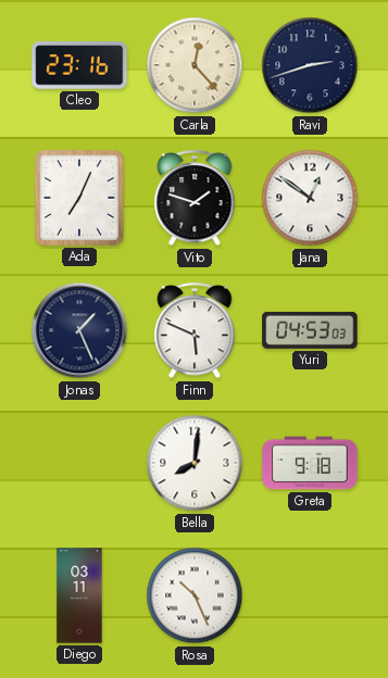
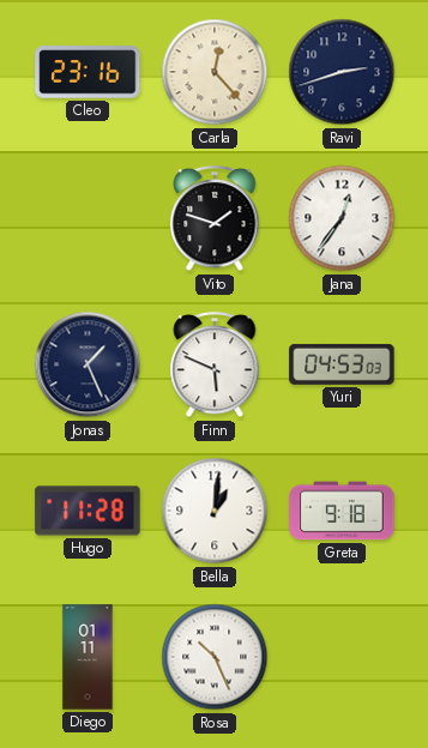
Ada: 7:04 -> none (80, 199)
Jana: 12:51 -> 12:36 (342, 218)
Hugo: none -> 11:28 (88, 511)
Bella: 8:01 -> 1:01 (215, 511)
Diego: 03:11 -> 01:11 (88, 657)
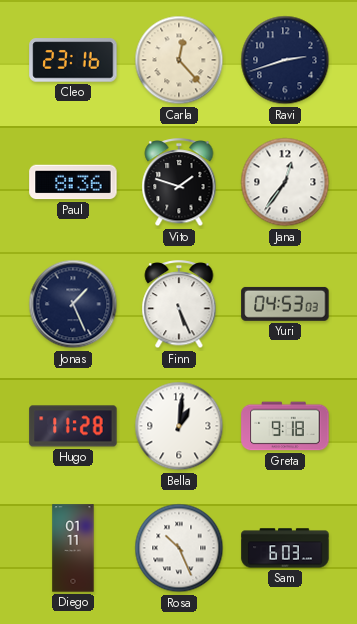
Paul: none -> 8:36 (73, 182)
Finn: 5:49 -> 5:26 (179, 305)
Sam: none -> 6:03 (285, 548)
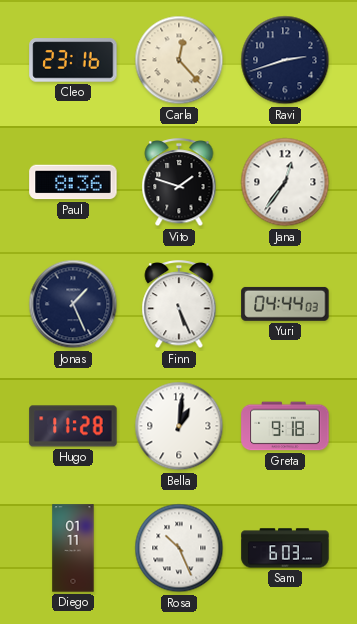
Yuri: 04:53 -> 04:44 (285, 304)
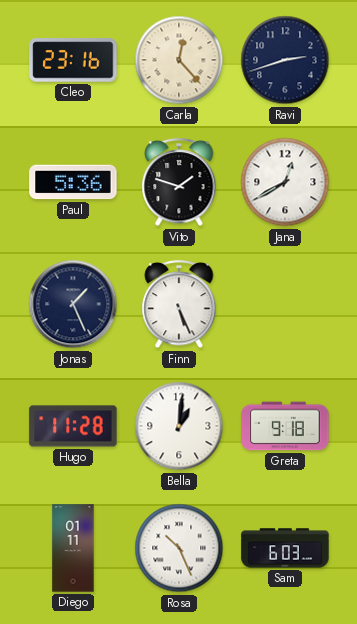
Paul: 8:36 -> 5:36 (73, 182)
Jana: 12:36 -> 12:40 (285, 182)
Yuri: 04:44 -> none (285, 304)
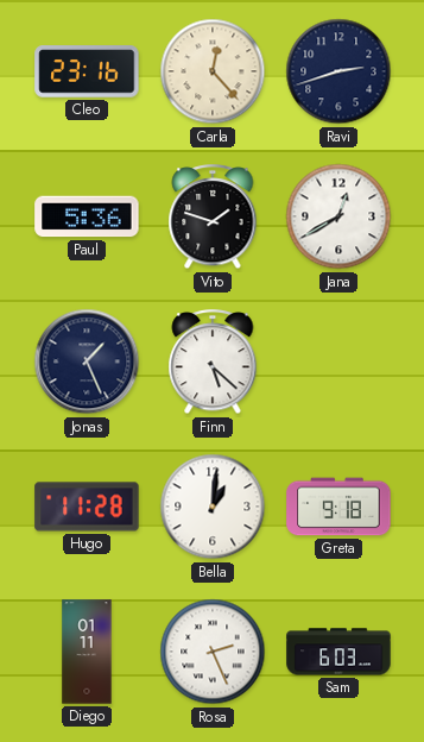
Finn: 5:26 -> 5:22 (213, 363)
Rosa: 10:26 -> 2:26 (213, 652)
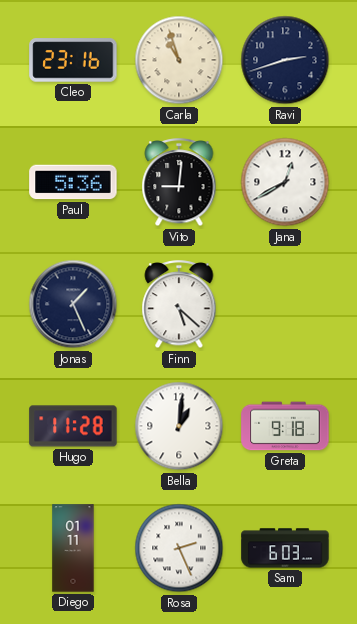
Carla: 12:23 -> 10:57 (179, 60)
Vito: 1:48 -> 9:01 (179, 183)
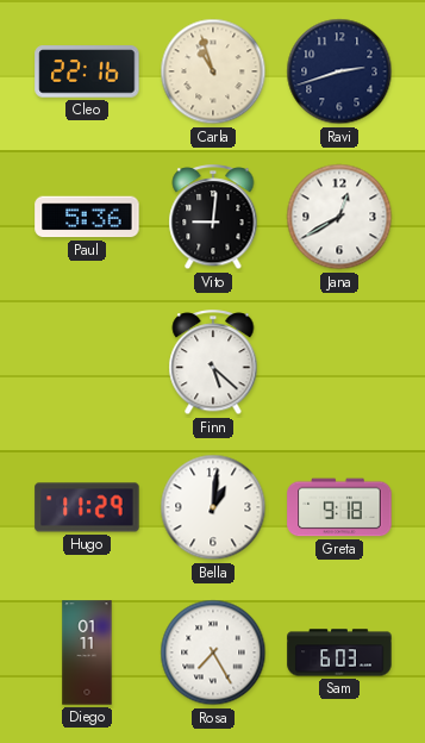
Cleo: 23:16 -> 22:16 (87, 71)
Jonas: 1:26 -> none (73, 304)
Hugo: 11:28 -> 11:29 (87, 507)
Rosa: 2:26 -> 7:25 (213, 653)
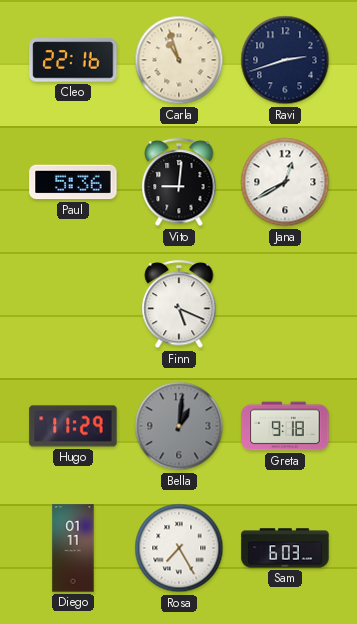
Finn: 5:22 -> 5:19 (179, 305)
Bella dial: white -> grey (179, 426)
